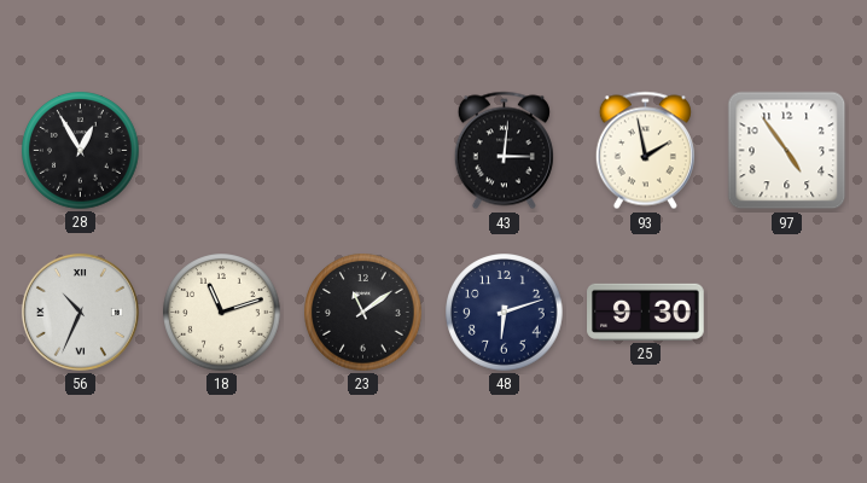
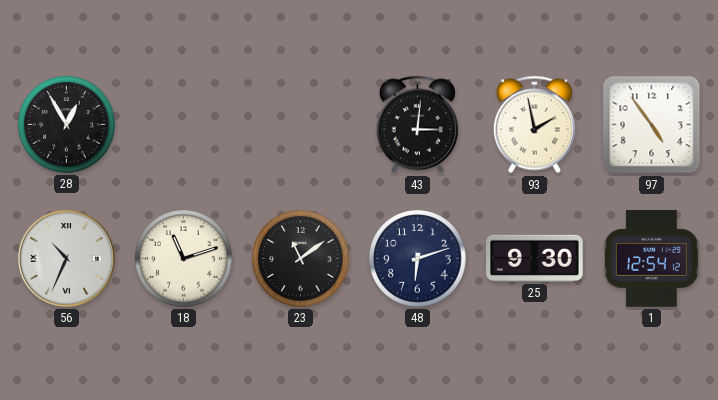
1: none -> 12:54 (651, 259)
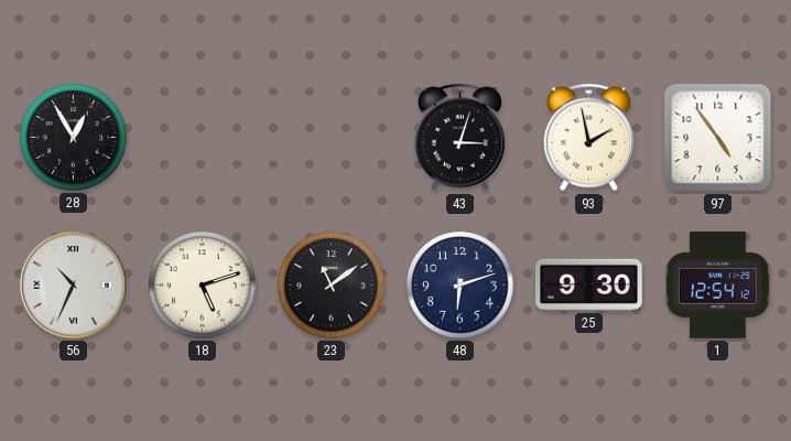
43: 3:01 -> 3:03 (459, 138)
18: 11:12 -> 5:12 (203, 286)
